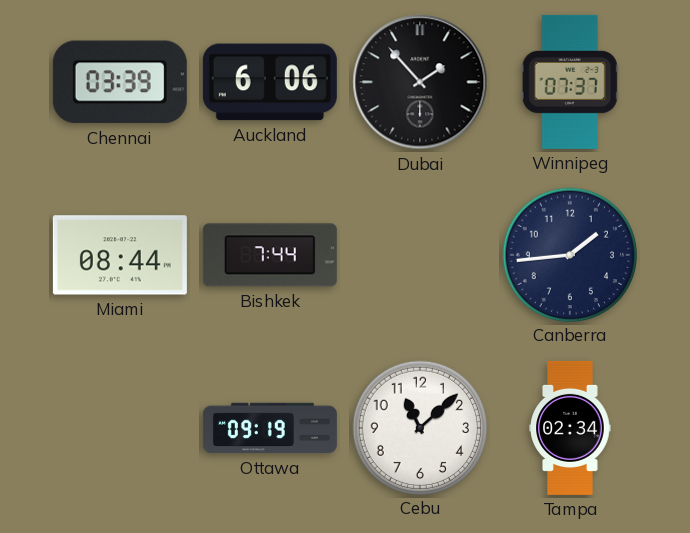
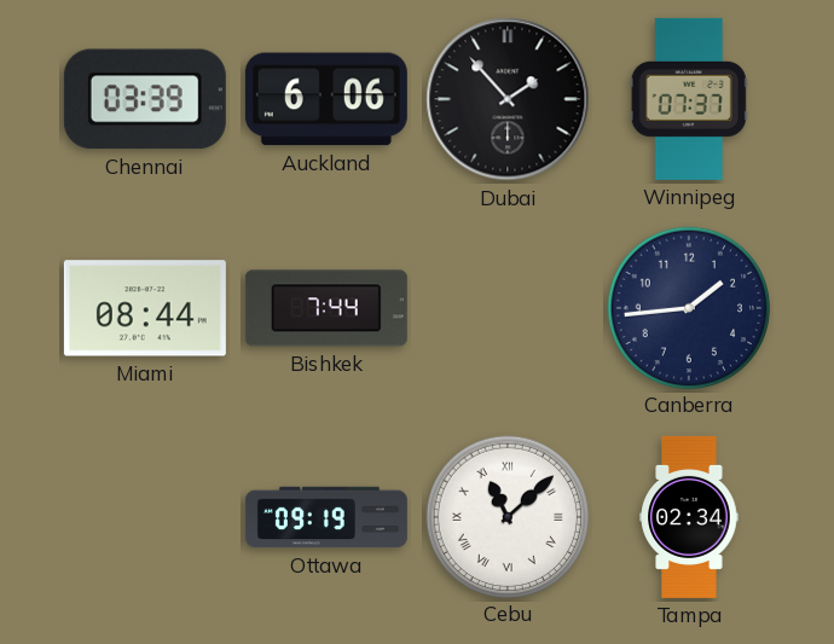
Cebu numerals: Arabic -> Roman (506, 516)
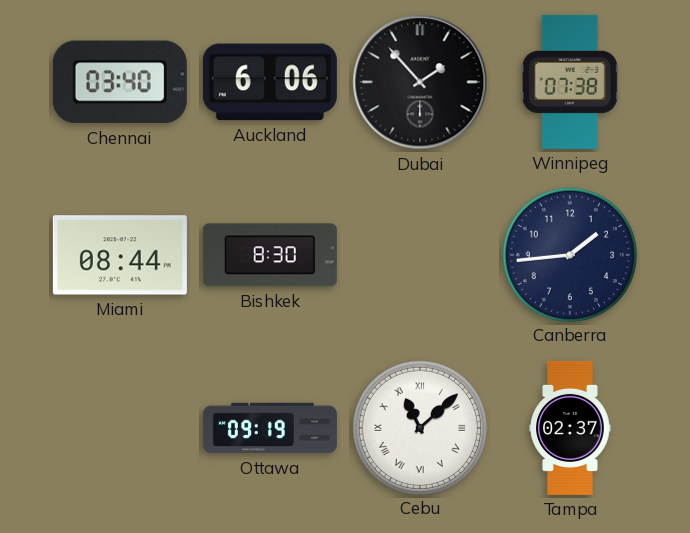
Chennai: 03:39 -> 03:40 (120, 82)
Winnipeg: 07:37 -> 07:38 (570, 82)
Bishkek: 7:44 -> 8:30 (270, 255)
Tampa: 02:34 -> 02:37 (570, 428)
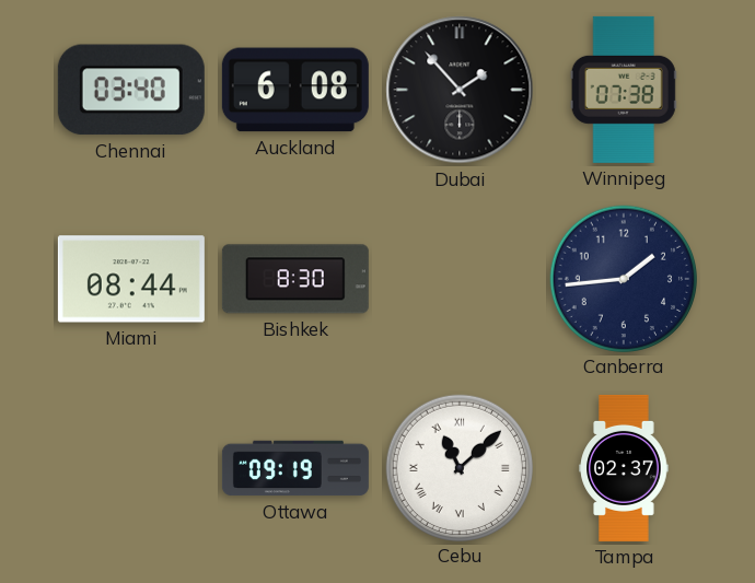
Auckland: 6:06 -> 6:08 (295, 90)
